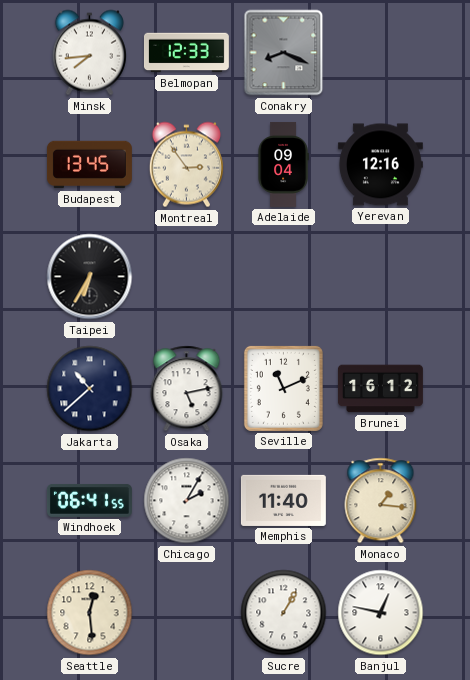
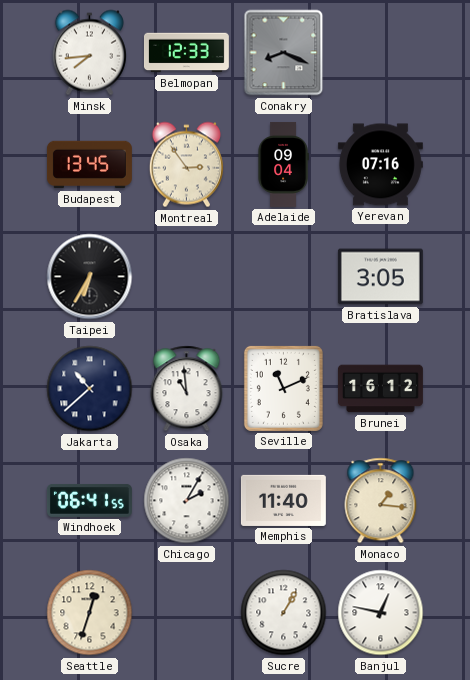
Yerevan: 12:16 -> 07:16 (380, 165)
Bratislava: none -> 3:05 (380, 277)
Osaka: 5:13 -> 10:59 (187, 389)
Seattle: 12:29 -> 12:33 (90, 613)
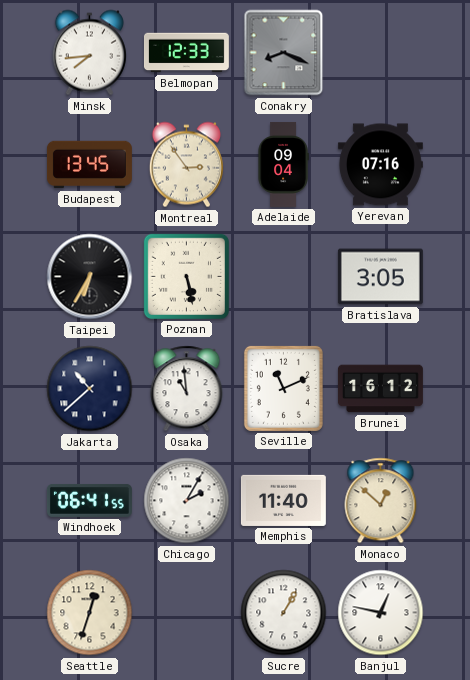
Poznan: none -> 5:28 (186, 276)
Monaco: 1:16 -> 12:52 (381, 501)
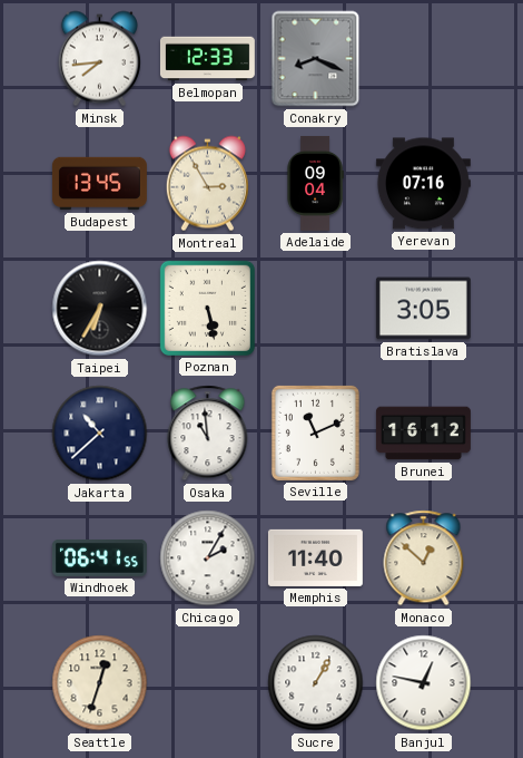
Montreal: 2:54 -> 2:55 (207, 184)
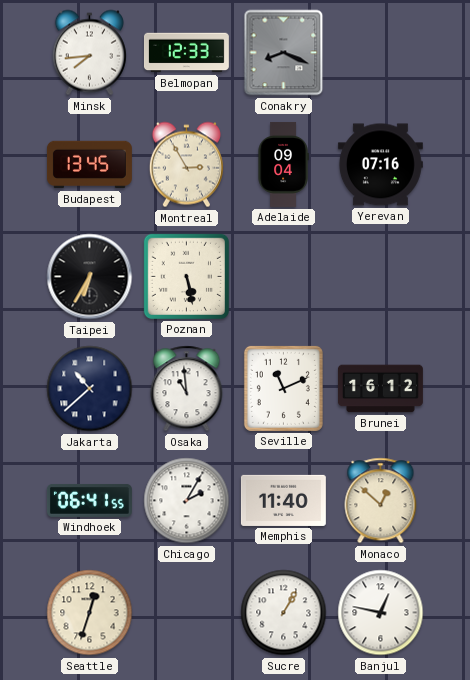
Bratislava: 3:05 -> none (423, 309)
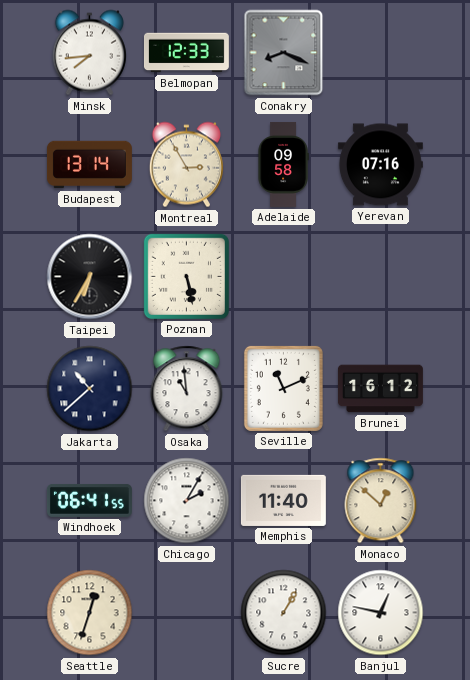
Budapest: 13:45 -> 13:14 (89, 165)
Adelaide: 09:04 -> 09:58 (283, 164)
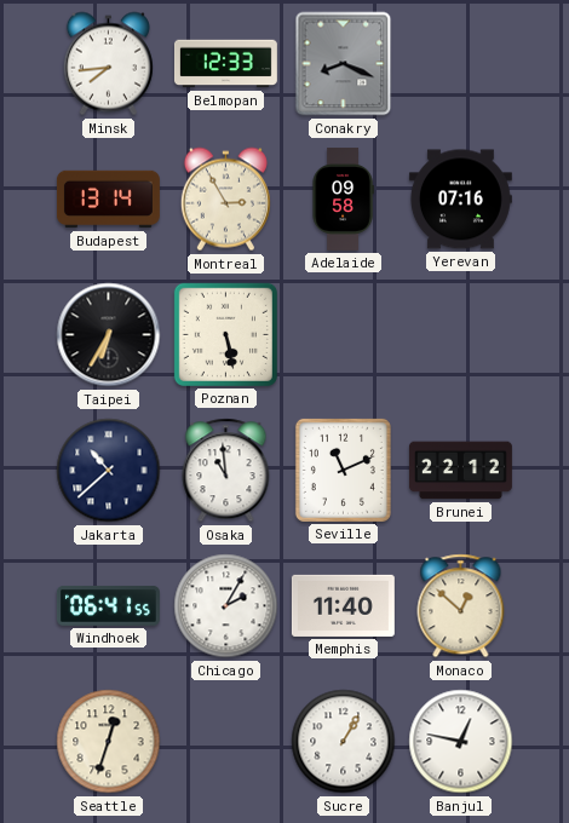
Brunei: 16:12 -> 22:12 (460, 471)
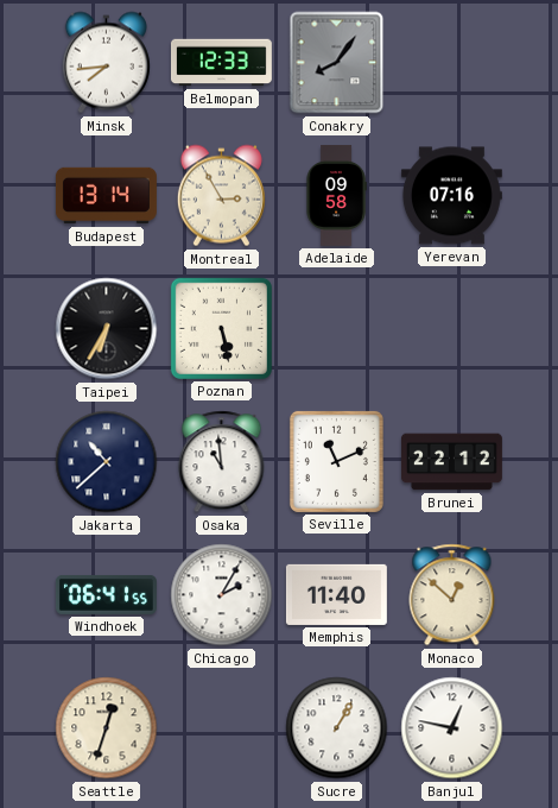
Conakry: 8:19 -> 8:06 (337, 63)
